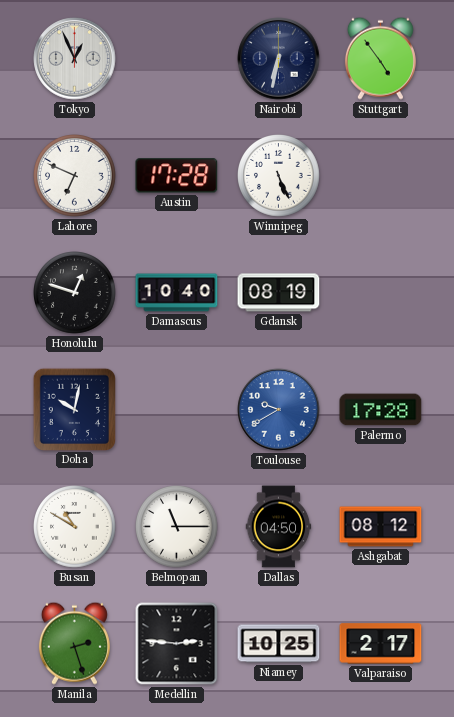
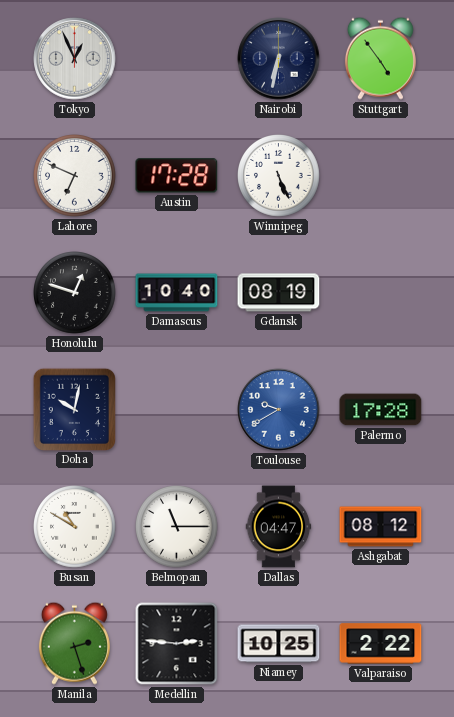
Dallas: 04:50 -> 04:47 (279, 527)
Valparaiso: 2:17 -> 2:22 (381, 644)
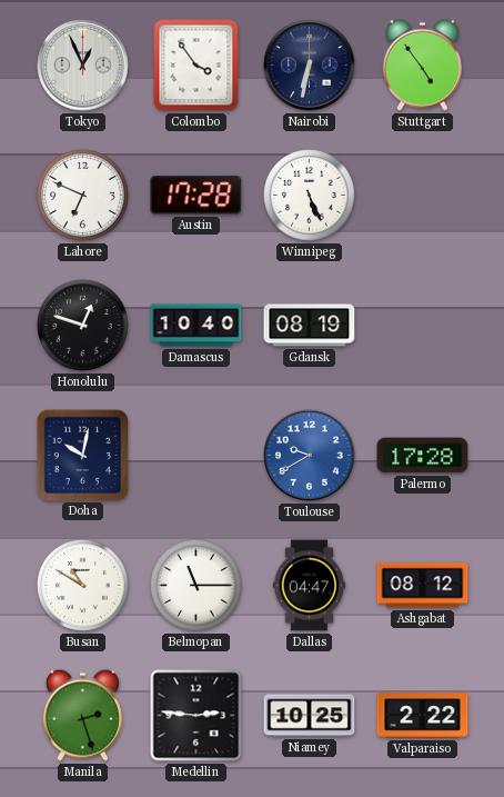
Colombo: none -> 3:54 (196, 66)
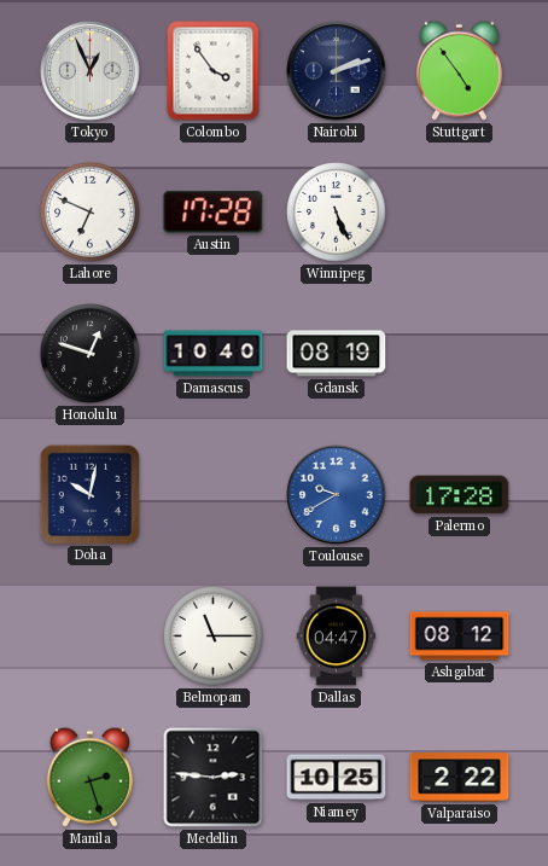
Nairobi: 6:32 -> 2:12 (337, 71)
Busan: 10:50 -> none (83, 586)
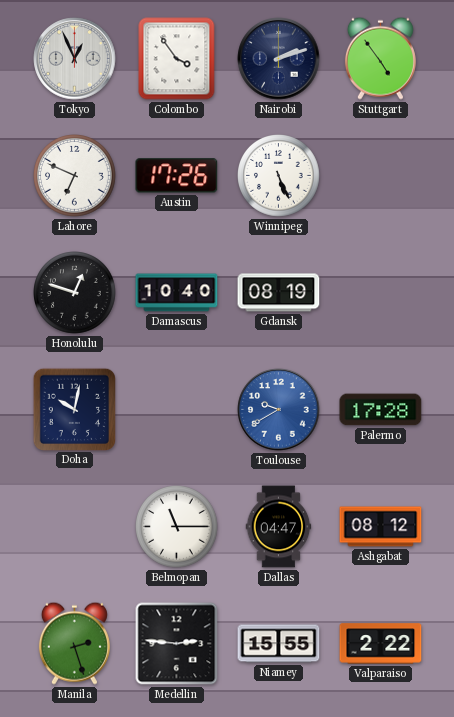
Austin: 17:28 -> 17:26 (177, 176)
Niamey: 10:25 -> 15:55 (279, 644)
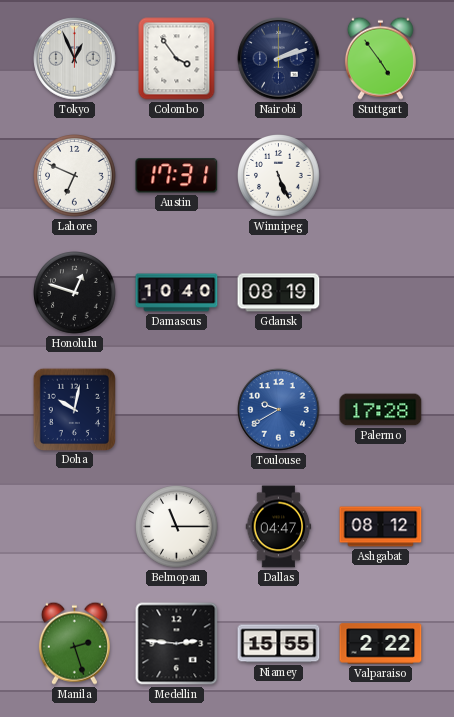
Austin: 17:26 -> 17:31 (177, 176)
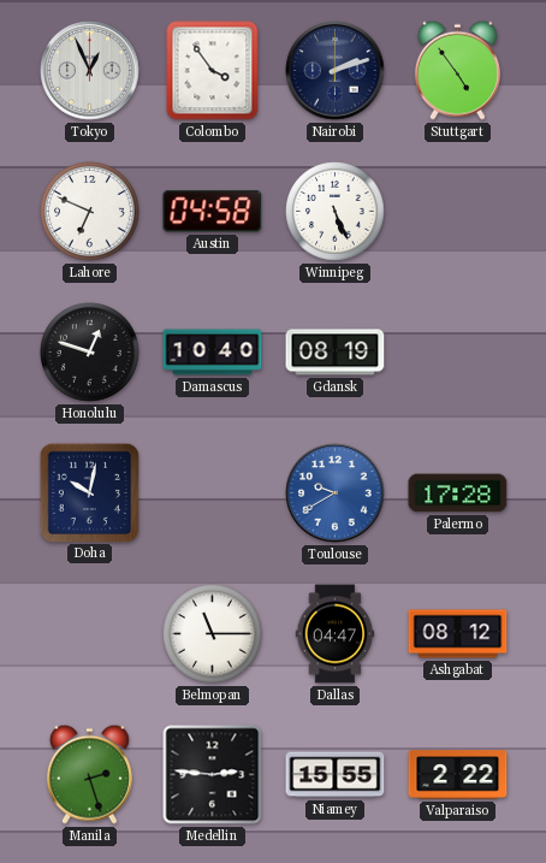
Austin: 17:31 -> 04:58 (213, 212)
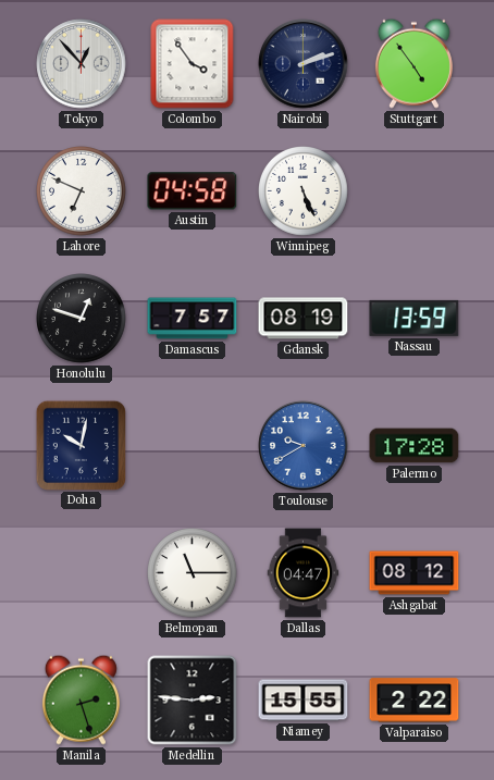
Tokyo: 12:56 -> 12:53 (82, 64)
Damascus: 10:40 -> 7:57 (193, 319)
Nassau: none -> 13:59 (415, 318)
